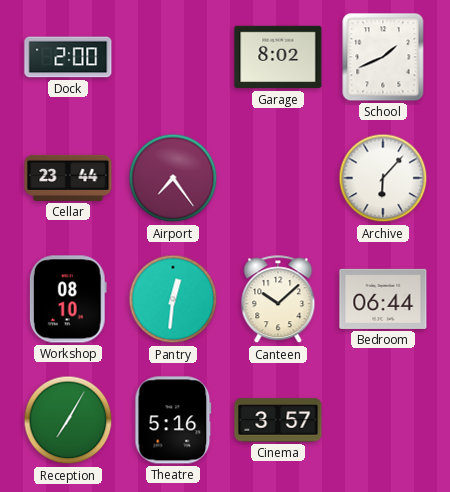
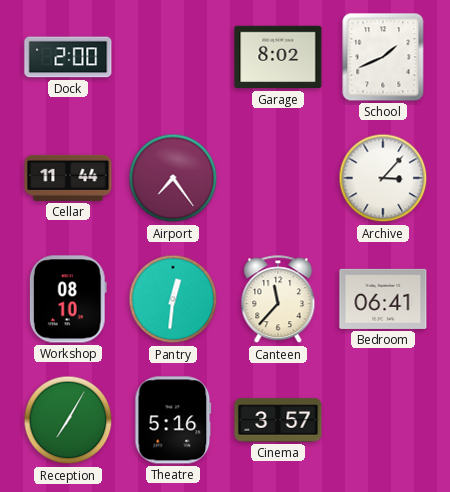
Cellar: 23:44 -> 11:44 (68, 178)
Archive: 6:07 -> 3:07 (383, 178)
Canteen: 10:08 -> 11:37 (278, 300)
Bedroom: 06:44 -> 06:41 (383, 299)
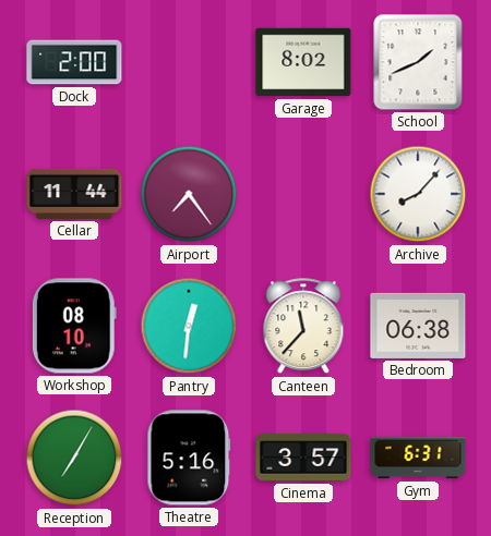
Archive: 3:07 -> 8:07 (418, 194)
Bedroom: 06:41 -> 06:38 (418, 326)
Gym: none -> 6:31 (418, 458)
